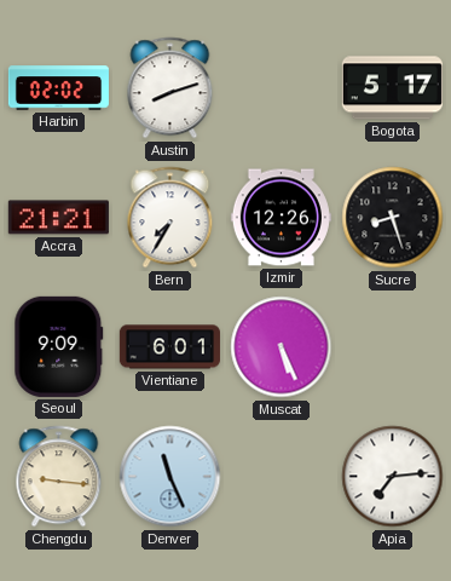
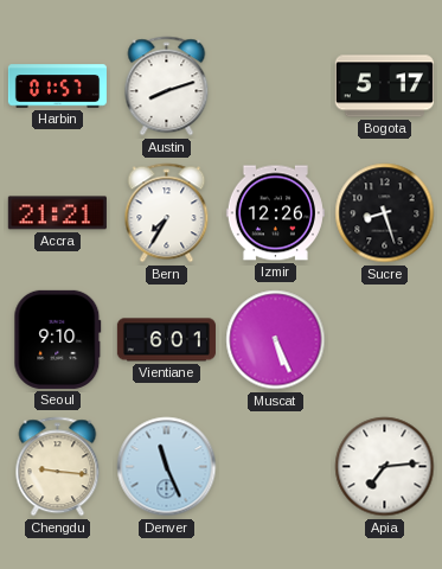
Harbin: 02:02 -> 01:57 (57, 87)
Seoul: 9:09 -> 9:10 (58, 339)
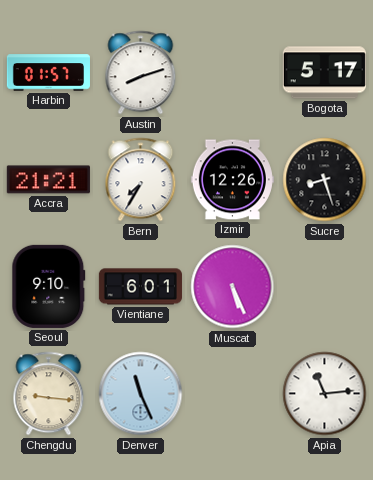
Apia: 7:14 -> 11:14 (325, 394)
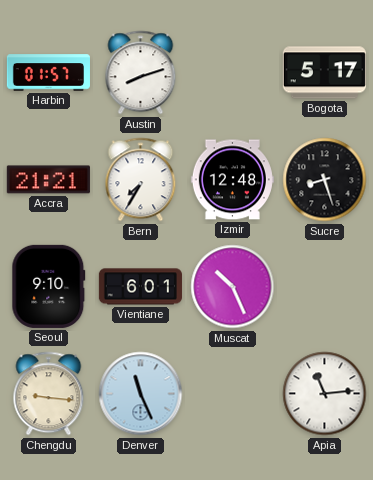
Izmir: 12:26 -> 12:48 (232, 180)
Muscat: 5:26 -> 10:26 (233, 287)
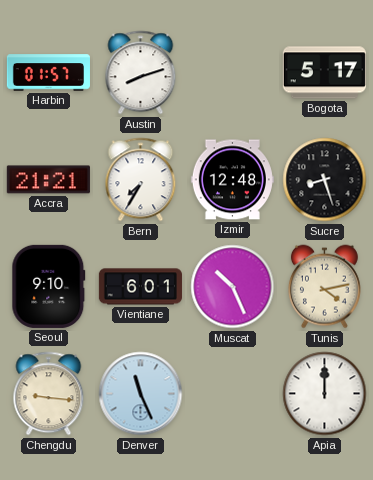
Tunis: none -> 4:13 (324, 287)
Apia: 11:14 -> 12:00 (325, 394)
